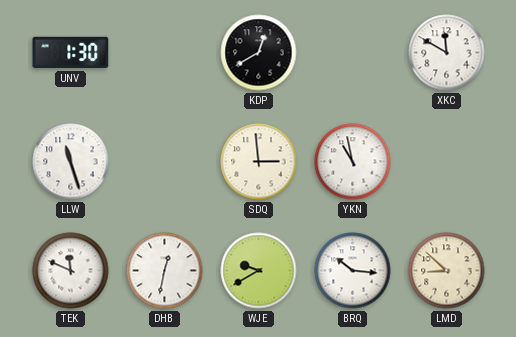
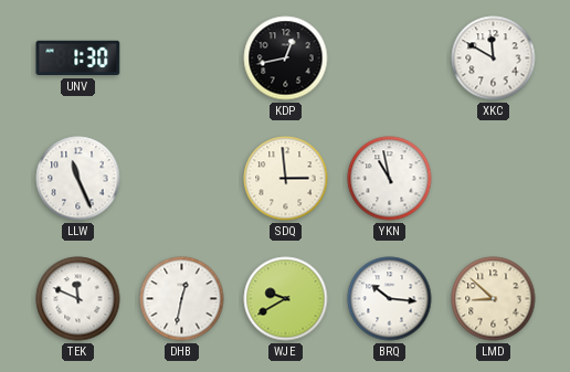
KDP: 12:40 -> 12:43 (286, 59)
LLW: 11:27 -> 11:26 (78, 179)
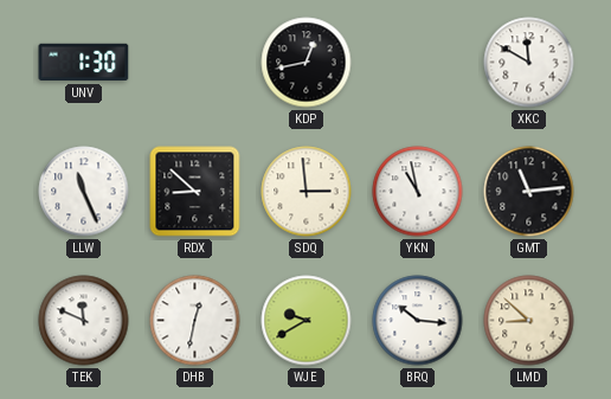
RDX: none -> 8:52 (195, 192)
GMT: none -> 11:14 (529, 192)
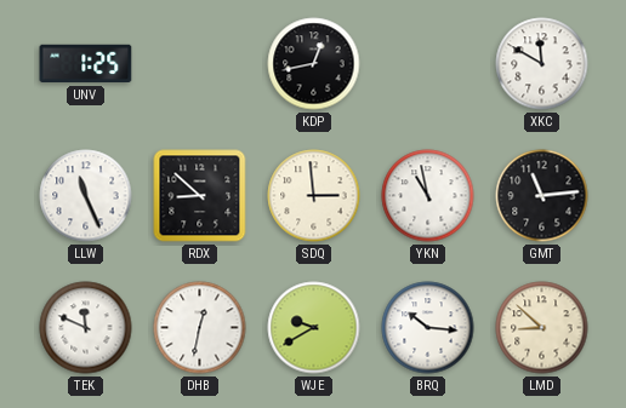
UNV: 1:30 -> 1:25 (86, 64)
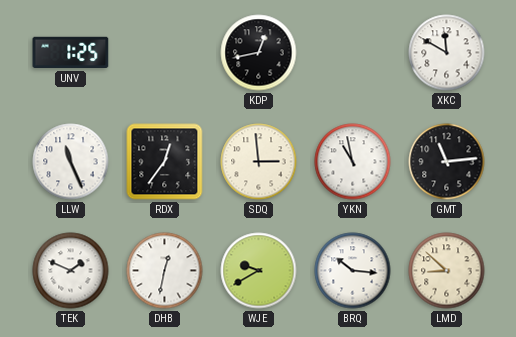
RDX: 8:52 -> 12:36 (165, 162)
TEK: 11:49 -> 1:49 (71, 271)
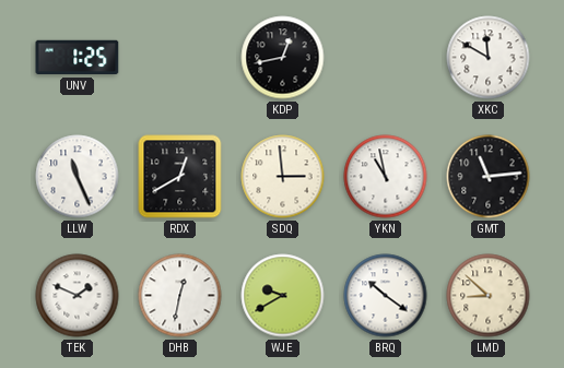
RDX: 12:36 -> 12:40 (180, 177)
BRQ: 10:16 -> 10:21 (386, 296)
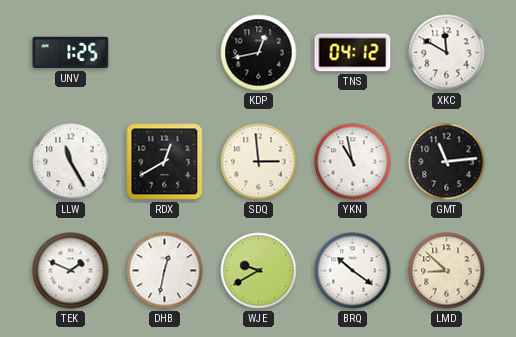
TNS: none -> 04:12 (353, 53)
LLW: 11:26 -> 11:25 (71, 162)
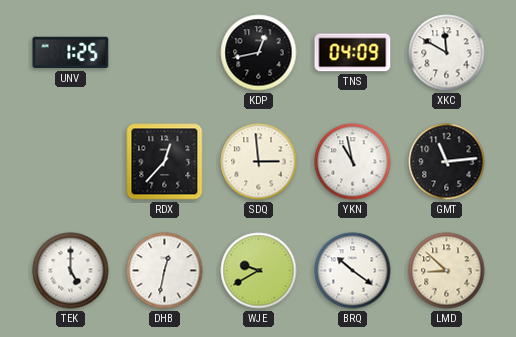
TNS: 04:12 -> 04:09 (353, 53)
LLW: 11:25 -> none (71, 162)
RDX: 12:40 -> 12:37 (165, 162)
TEK: 1:49 -> 5:00 (71, 271)
